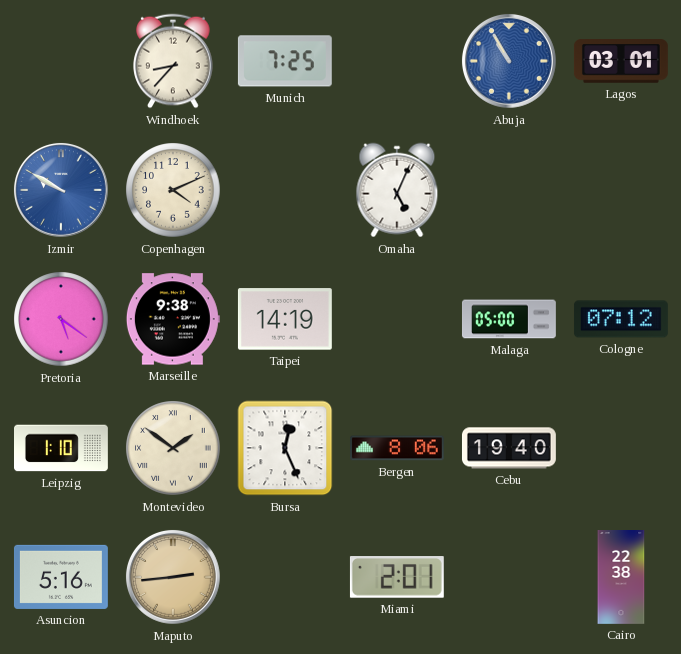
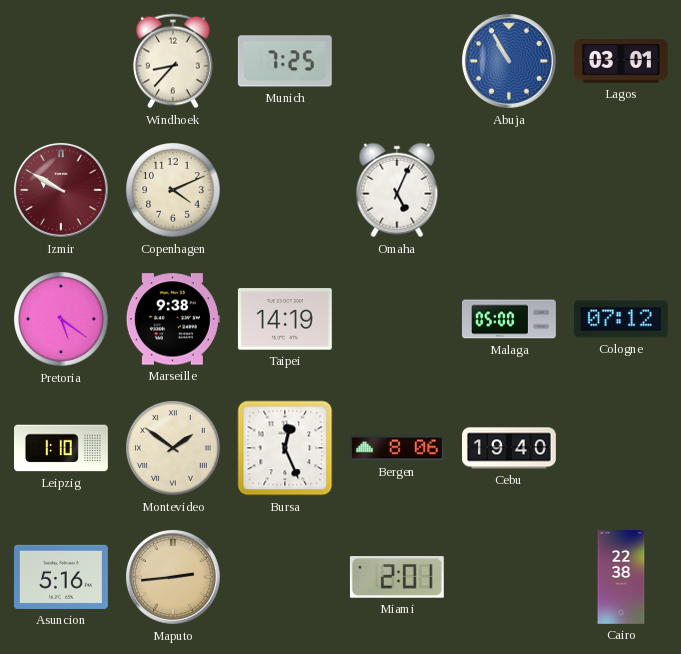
Izmir dial: blue -> burgundy (61, 190)
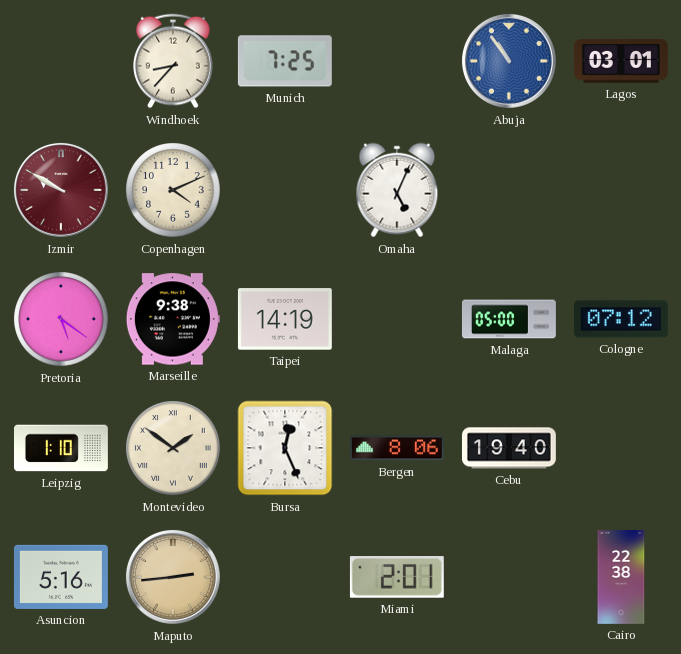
Abuja: 10:55 -> 10:54 (509, 61)
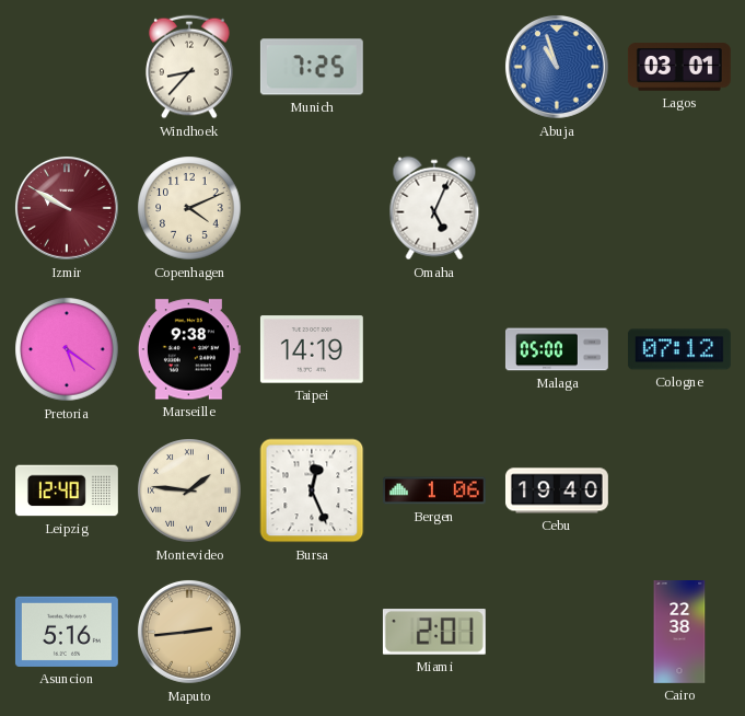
Abuja: 10:54 -> 10:57 (557, 67)
Leipzig: 1:10 -> 12:40 (68, 490)
Montevideo: 1:51 -> 1:46 (189, 490)
Bergen: 8:06 -> 1:06 (434, 490)
